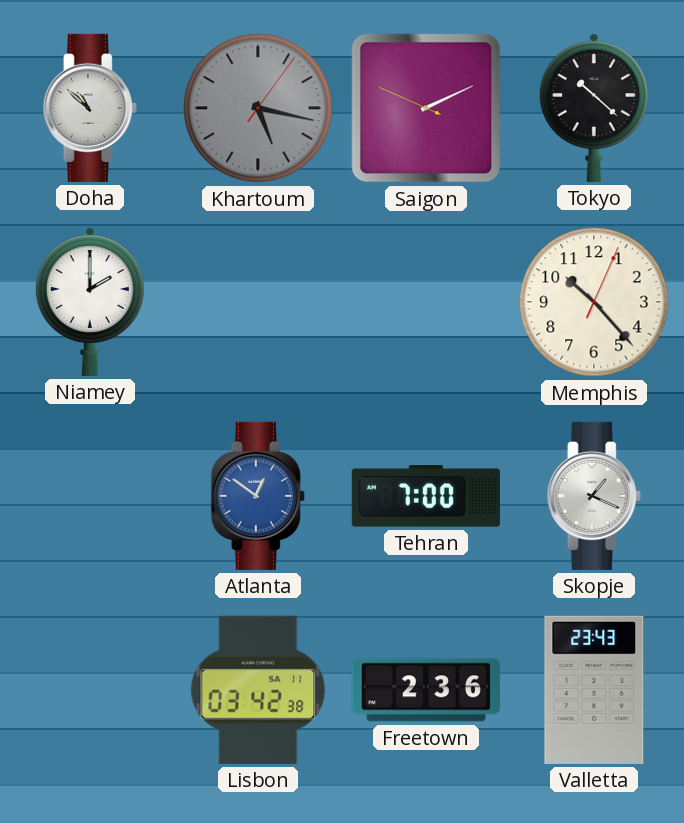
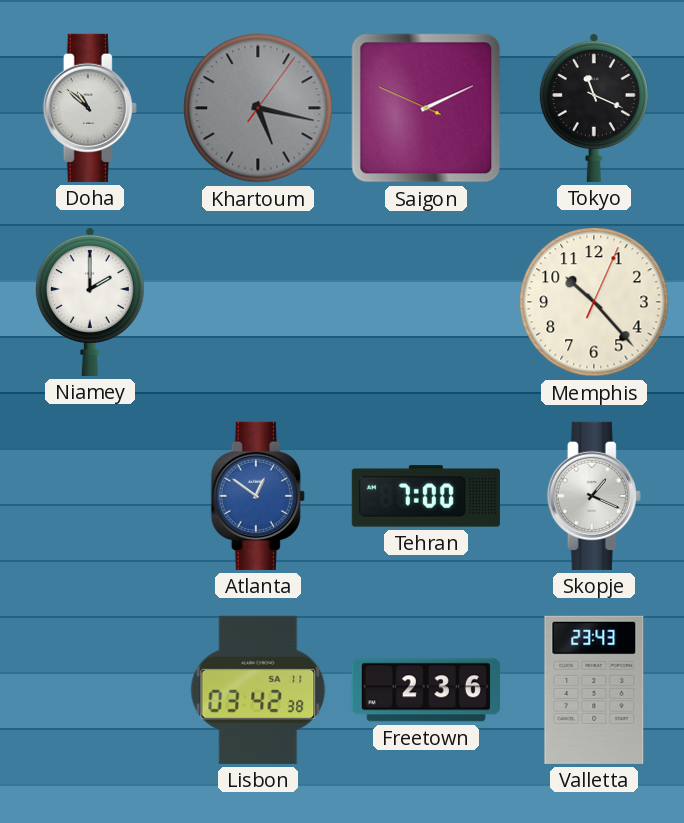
Tokyo: 10:22 -> 11:19 (594, 108)
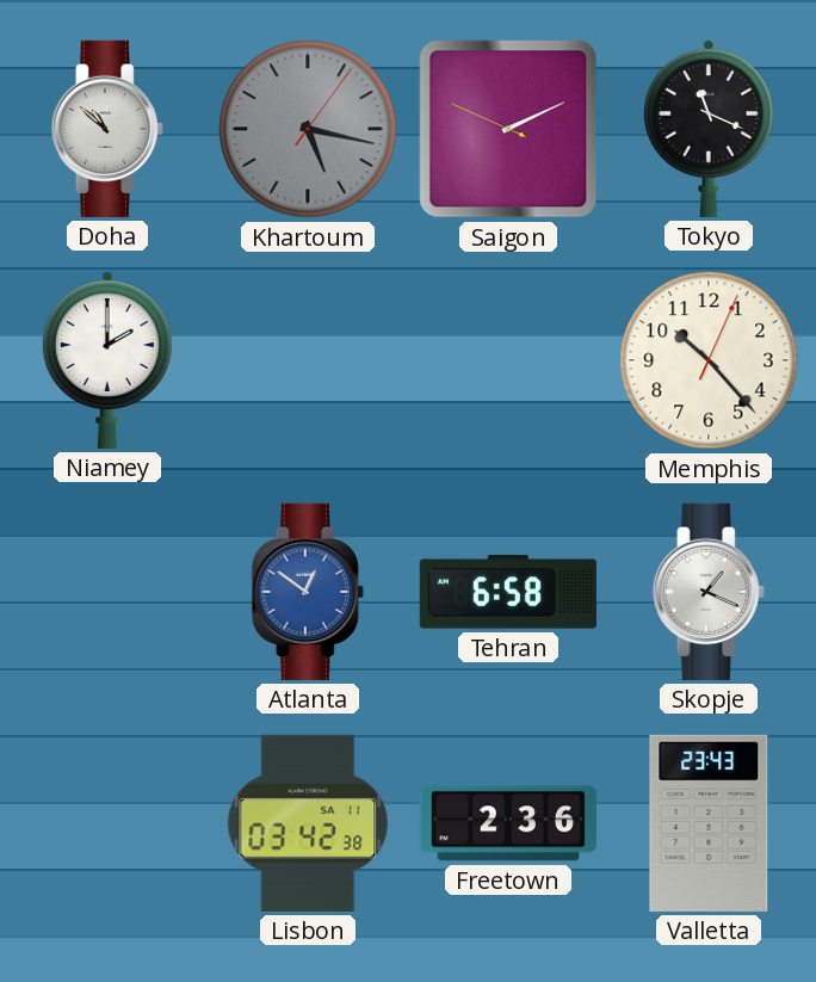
Tehran: 7:00 -> 6:58 (508, 592)
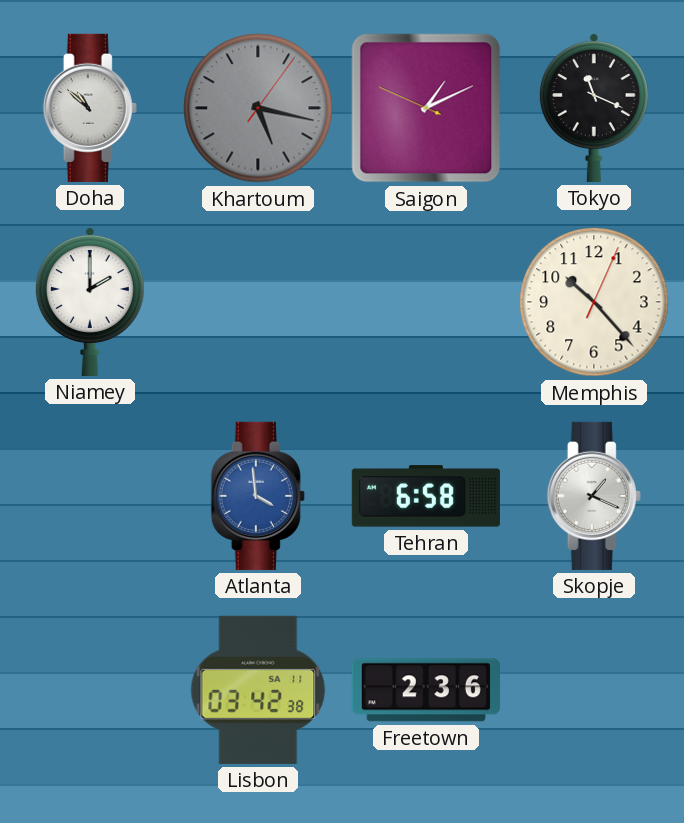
Saigon: 2:10 -> 1:10 (426, 108)
Atlanta: 12:51 -> 3:59 (258, 496)
Valletta: 23:43 -> none (709, 823)
